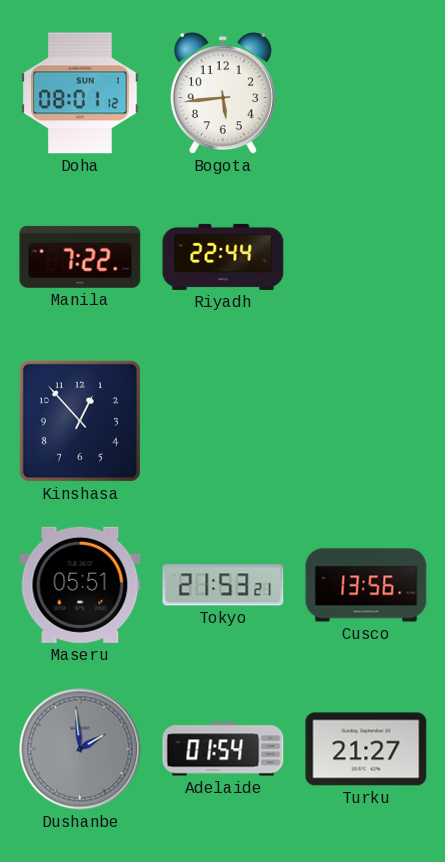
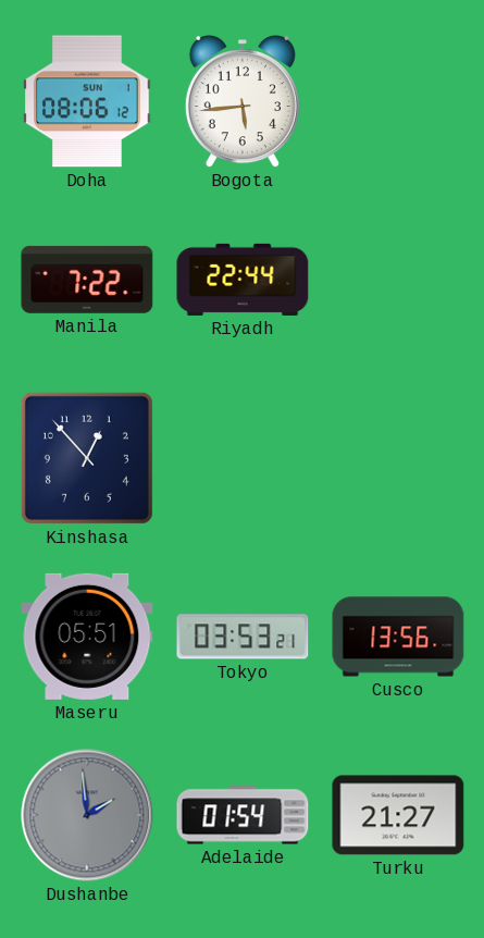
Doha: 08:01 -> 08:06 (87, 101)
Tokyo: 21:53 -> 03:53 (243, 637)
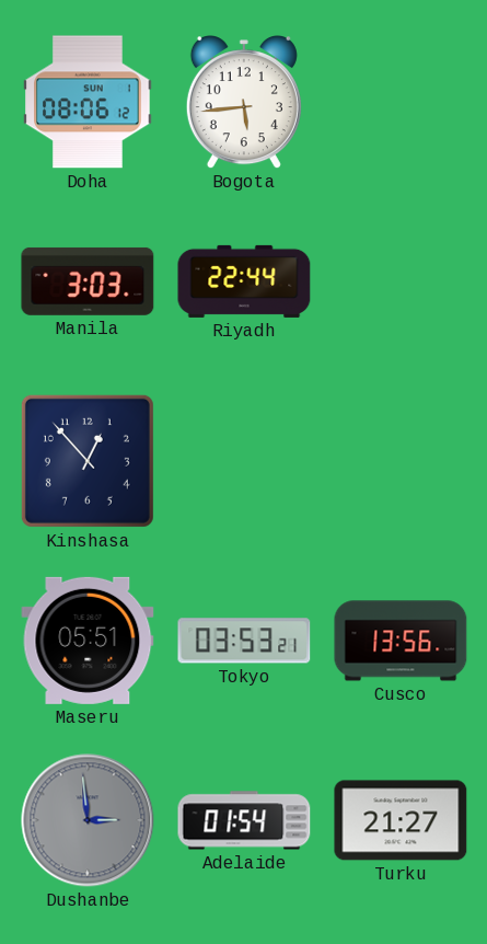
Manila: 7:22 -> 3:03 (88, 281)
Dushanbe: 1:59 -> 2:59 (88, 820)
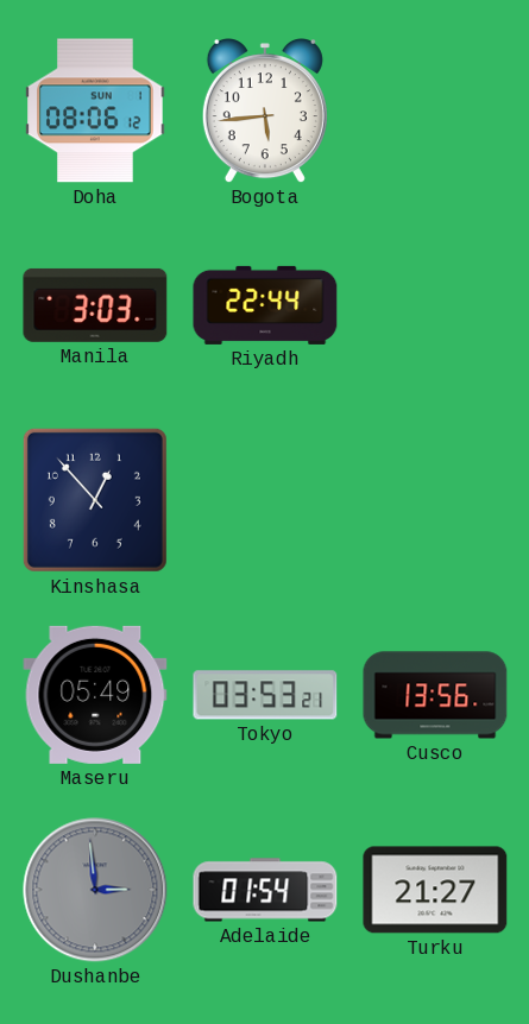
Maseru: 05:51 -> 05:49 (95, 695)
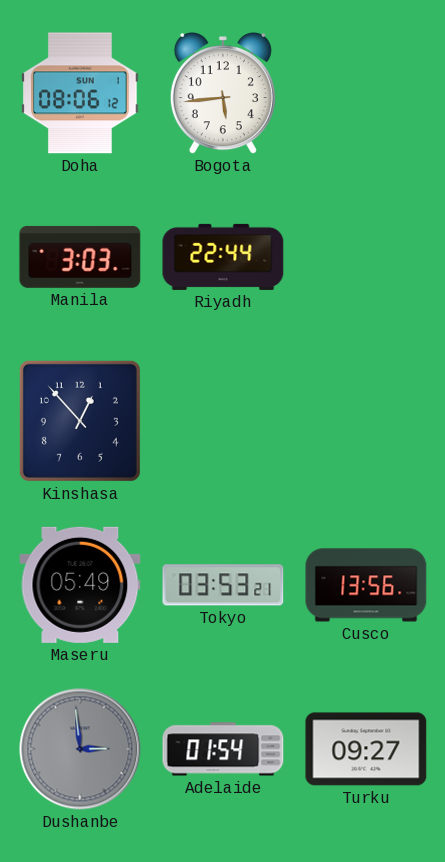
Turku: 21:27 -> 09:27 (366, 749)
